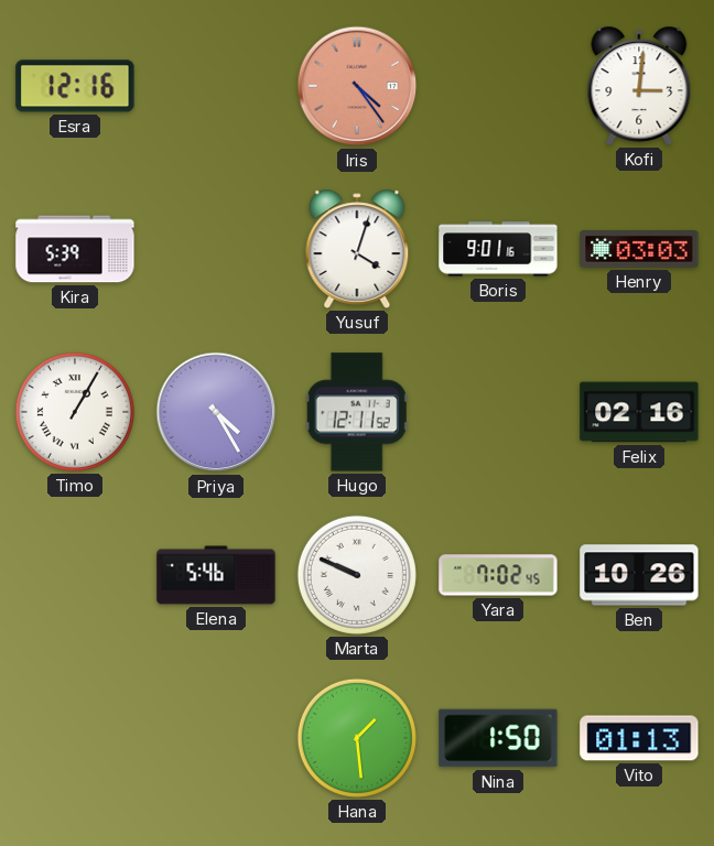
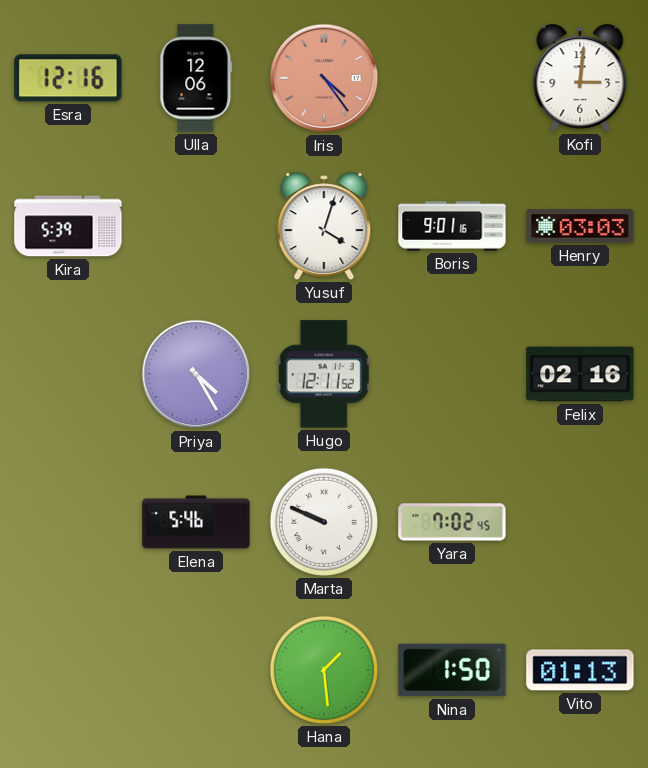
Ulla: none -> 12:06 (196, 78)
Timo: 1:05 -> none (75, 412)
Ben: 10:26 -> none (639, 575)
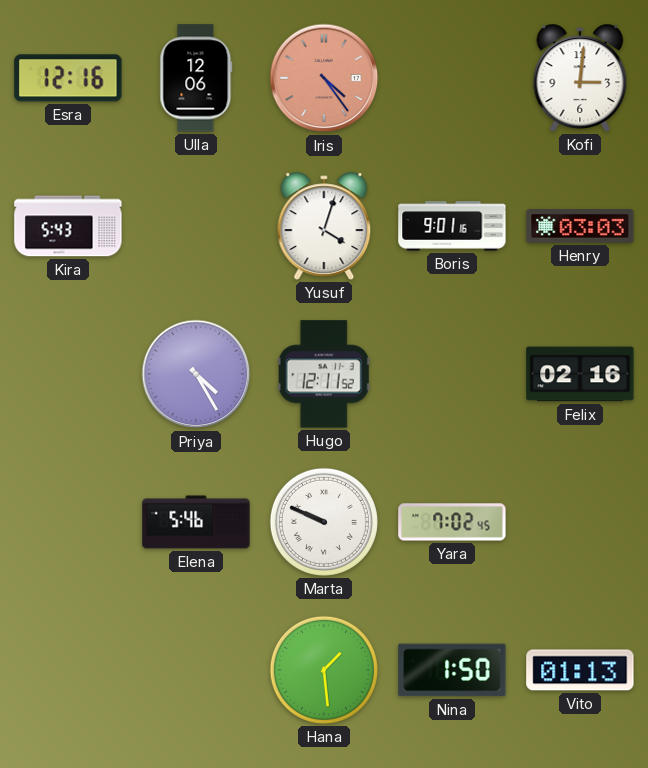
Kira: 5:39 -> 5:43 (68, 226)
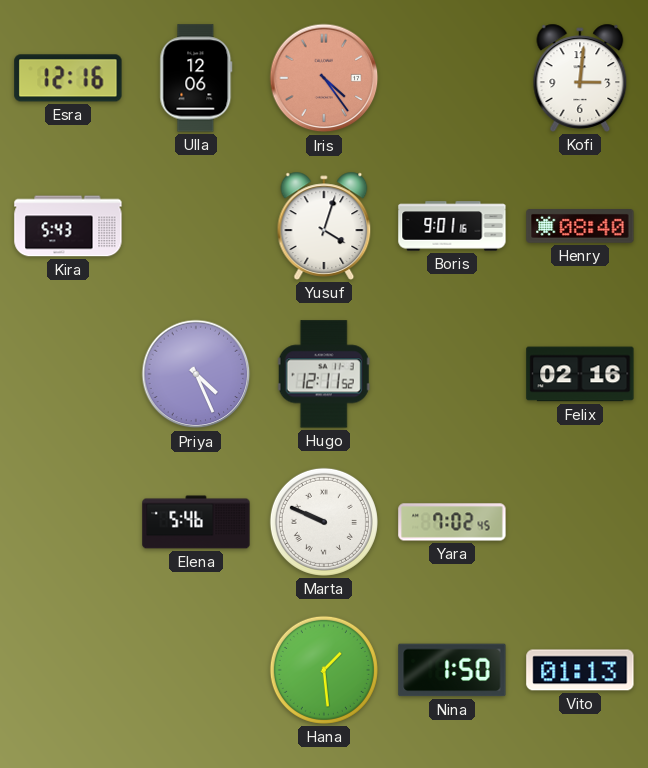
Henry: 03:03 -> 08:40 (580, 227)
Priya: 4:25 -> 4:26 (196, 374)
